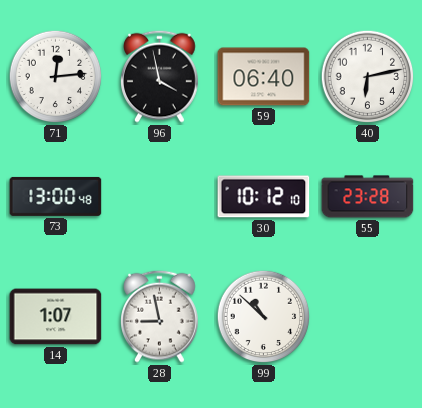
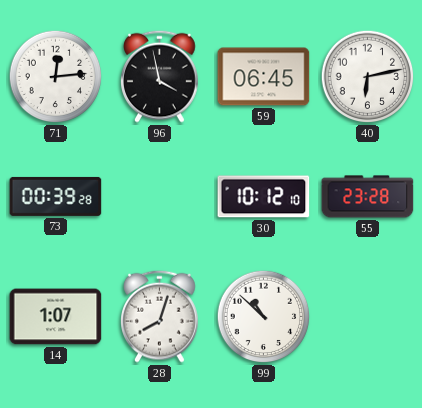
59: 06:40 -> 06:45 (264, 77)
73: 13:00 -> 00:39 (56, 196)
28: 8:58 -> 8:03 (160, 316)
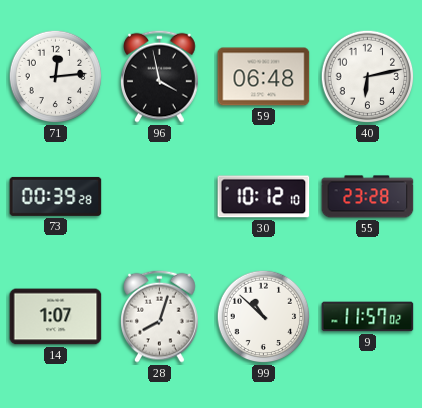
59: 06:45 -> 06:48 (264, 77)
9: none -> 11:57 (368, 317)
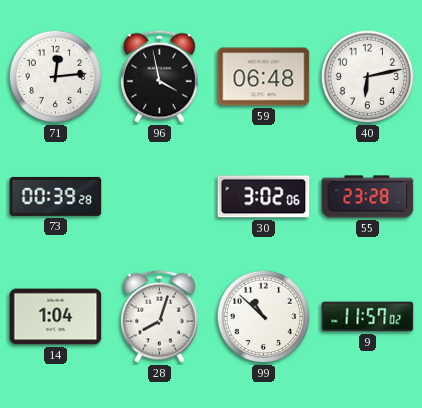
30: 10:12 -> 3:02 (264, 197)
14: 1:07 -> 1:04 (56, 317)
